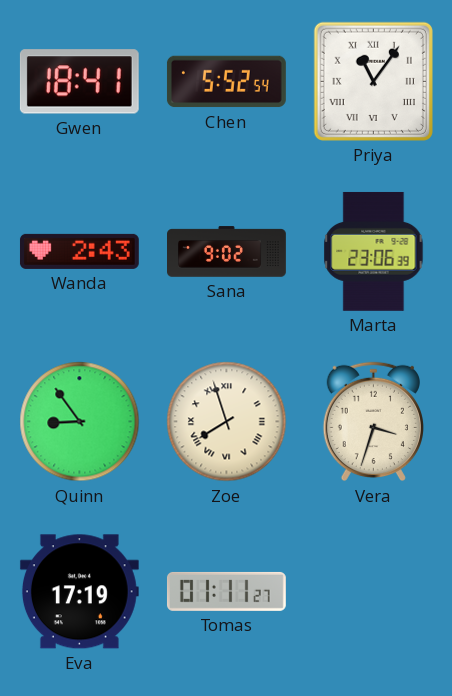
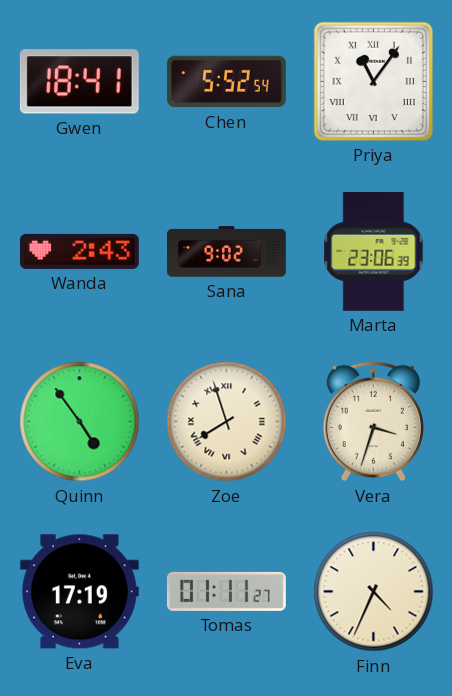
Quinn: 8:54 -> 4:54 (80, 422)
Finn: none -> 4:34 (374, 592)
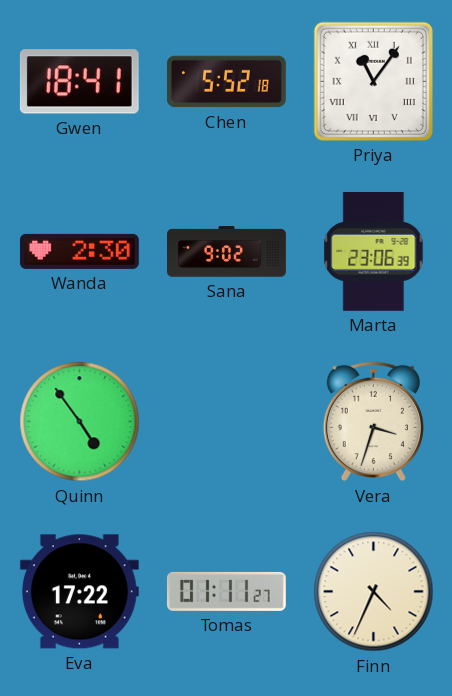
Chen: 5:52:54 -> 5:52:18 (226, 82)
Wanda: 2:43 -> 2:30 (79, 251)
Zoe: 7:57 -> none (227, 422)
Eva: 17:19 -> 17:22 (79, 592)
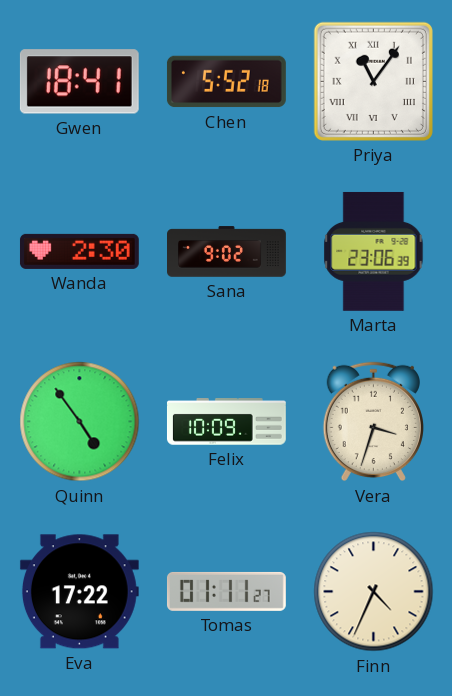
Felix: none -> 10:09 (227, 422)
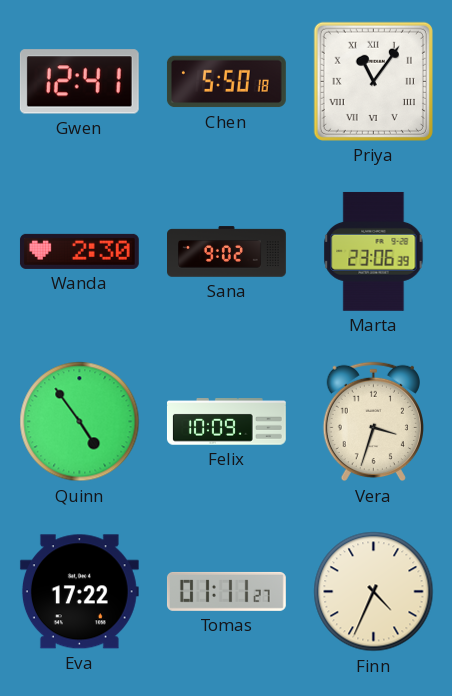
Gwen: 18:41 -> 12:41 (79, 82)
Chen: 5:52 -> 5:50 (226, 82)
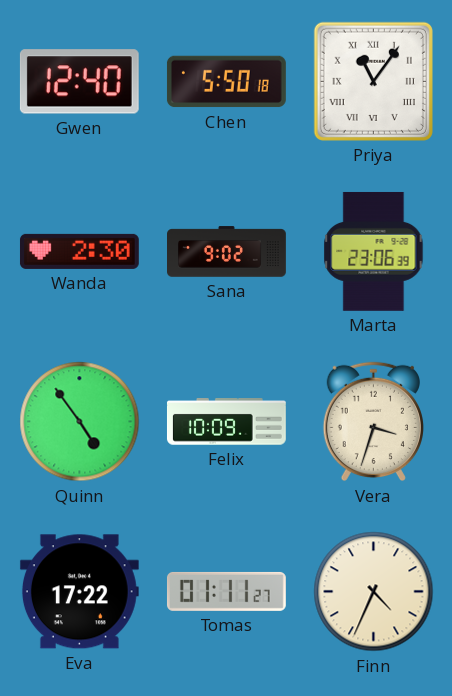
Gwen: 12:41 -> 12:40 (79, 82)
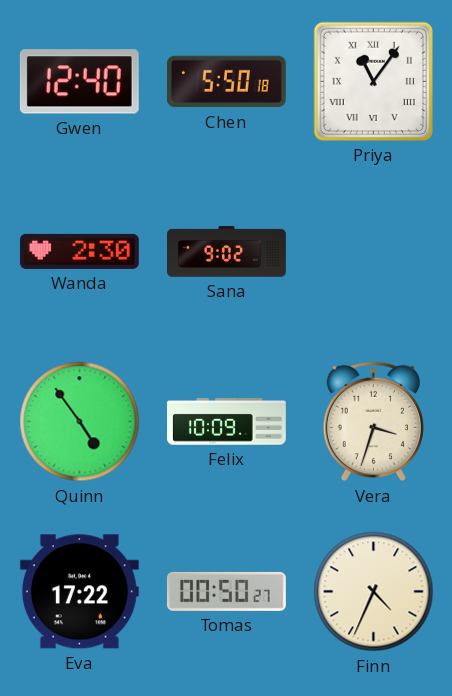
Marta: 23:06 -> none (374, 251)
Tomas: 01:11 -> 00:50 (226, 591)
